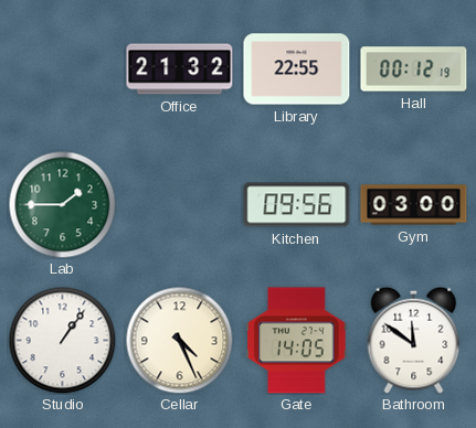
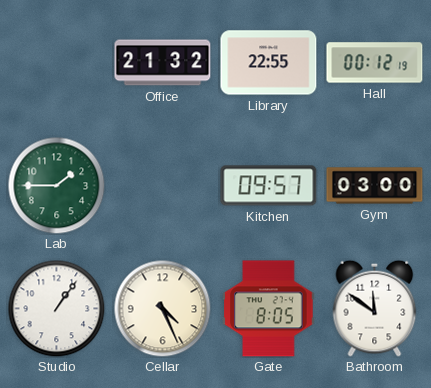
Kitchen: 09:56 -> 09:57 (269, 186)
Gate: 14:05 -> 8:05 (269, 309)
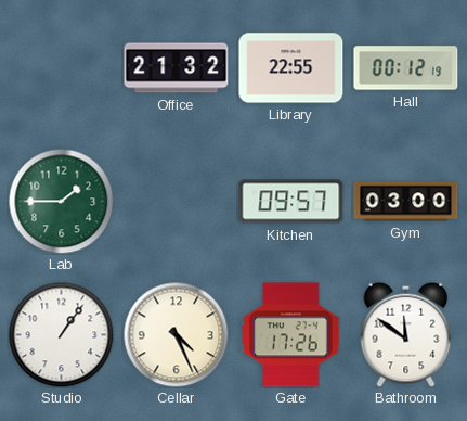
Gate: 8:05 -> 17:26 (291, 335)
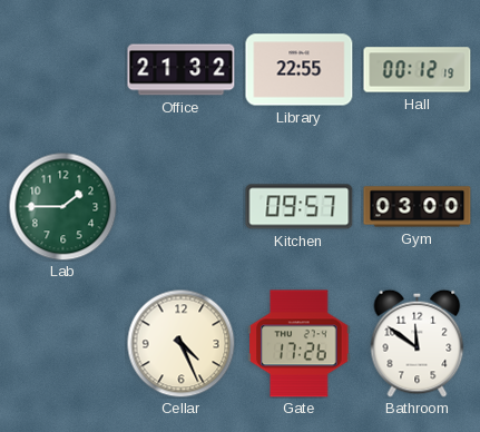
Studio: 1:06 -> none (61, 334)
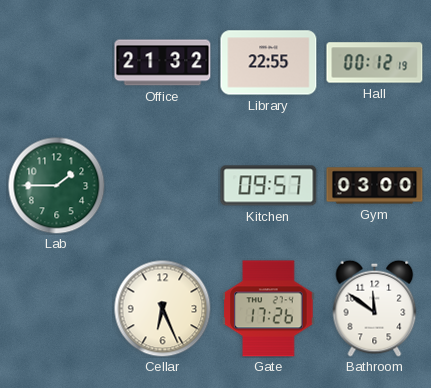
Cellar: 4:26 -> 6:26 (162, 308)
